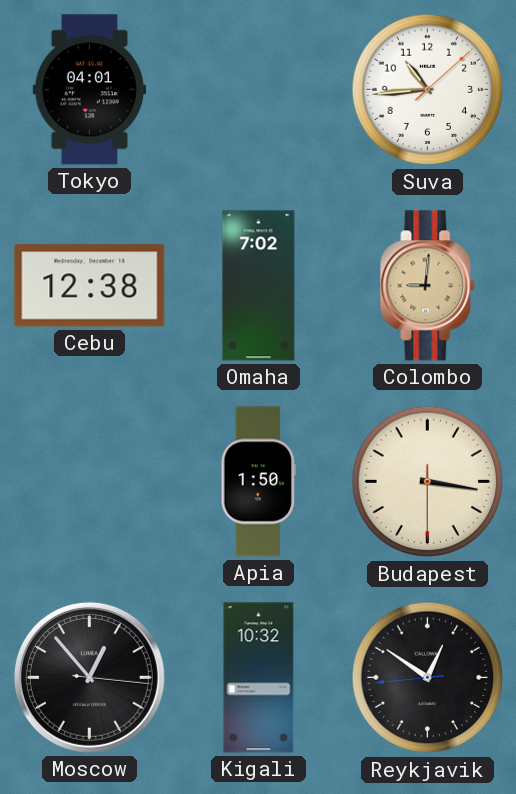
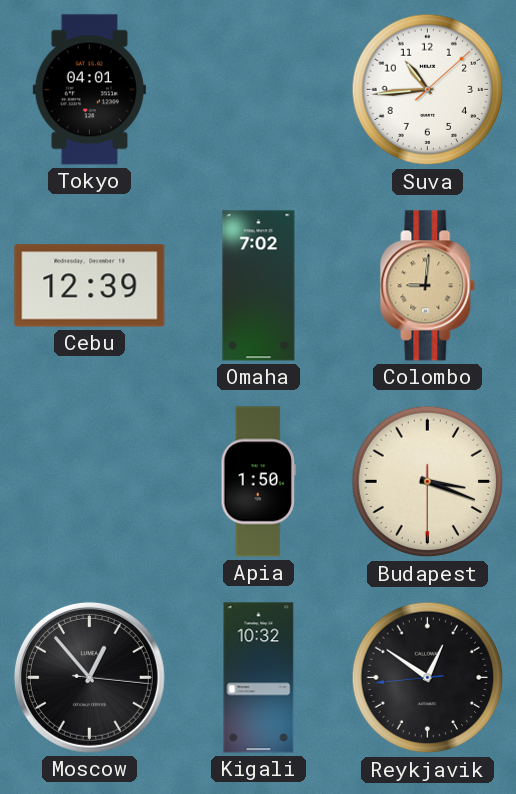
Cebu: 12:38 -> 12:39 (90, 286)
Budapest: 3:16 -> 3:18 (428, 482)
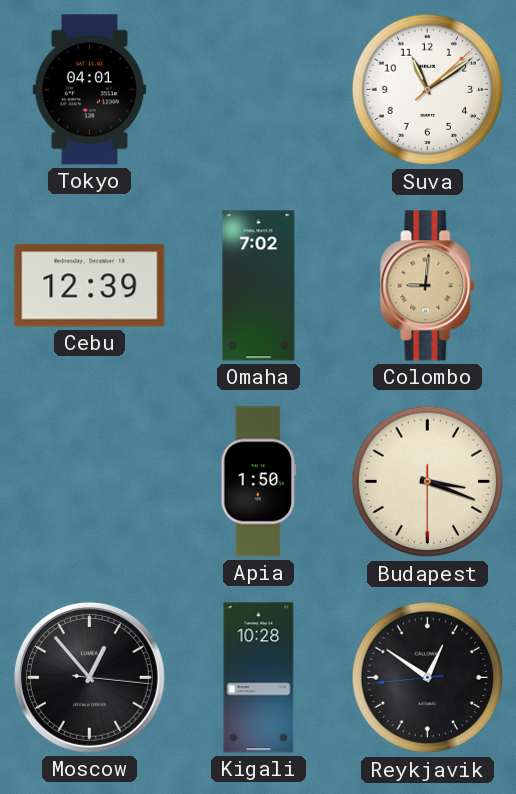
Suva: 10:44 -> 11:09 (428, 90)
Kigali: 10:32 -> 10:28 (259, 678)
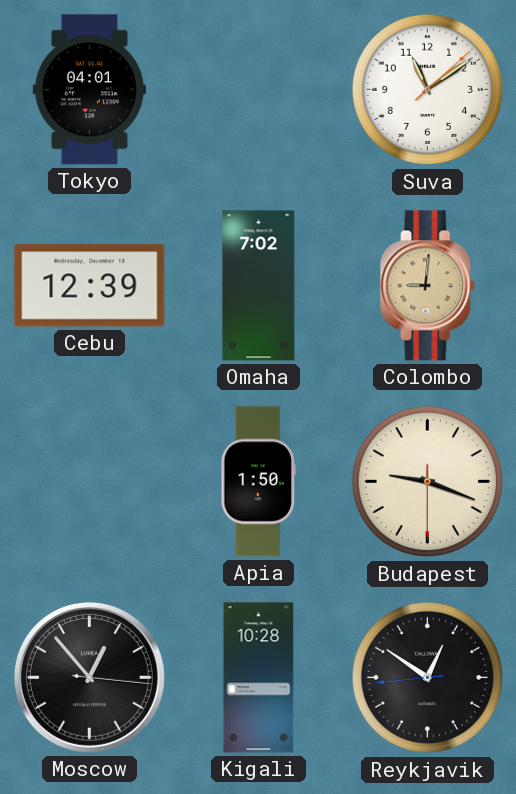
Budapest: 3:18 -> 9:18 (428, 482)
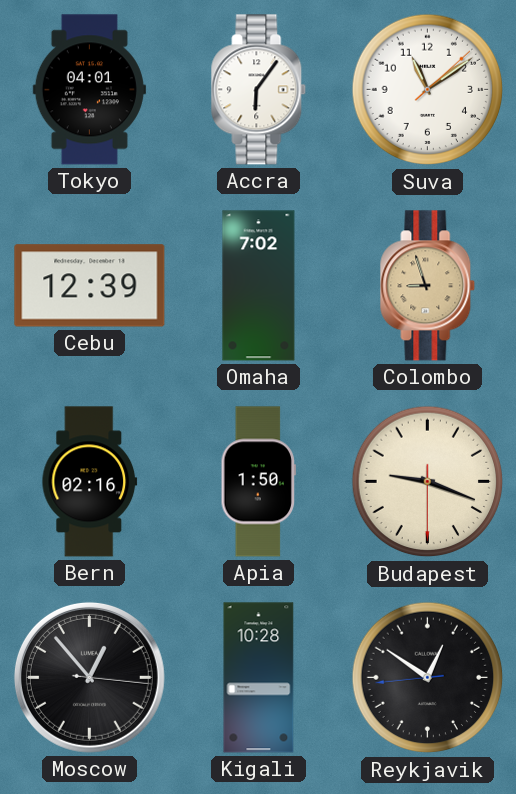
Accra: none -> 6:06 (259, 90)
Colombo: 9:01 -> 8:57 (428, 286)
Bern: none -> 02:16 (90, 482)
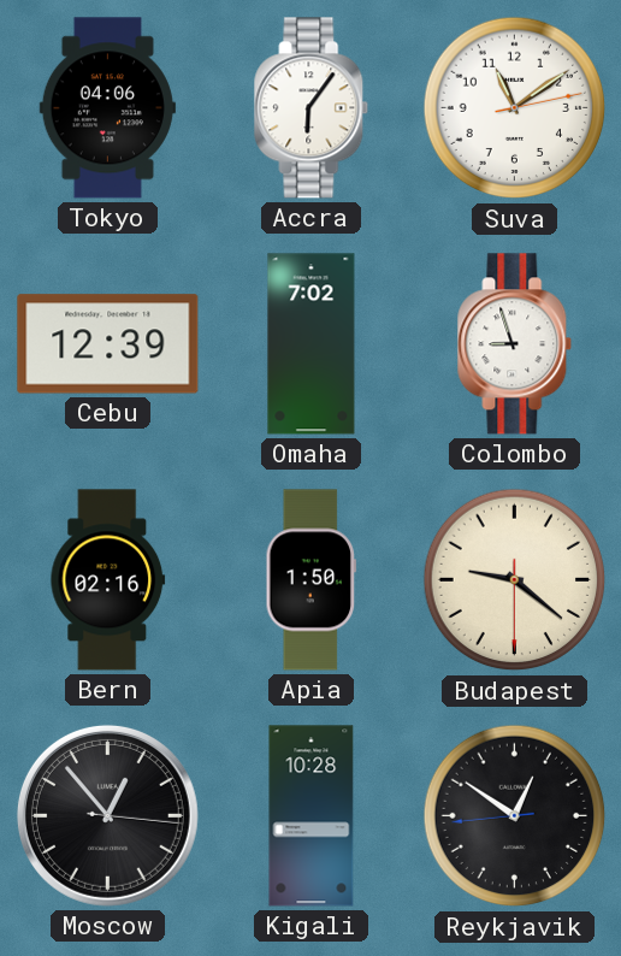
Tokyo: 04:01 -> 04:06 (107, 108)
Suva: 11:09:08 -> 11:09:13 (515, 108)
Colombo dial: champagne -> white (515, 344)
Budapest: 9:18 -> 9:21 (515, 580)
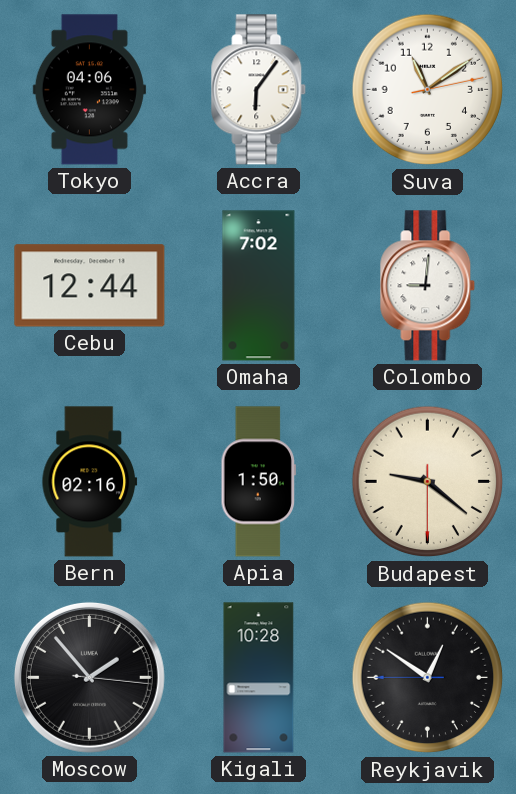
Cebu: 12:39 -> 12:44 (90, 286)
Colombo: 8:57 -> 9:01 (428, 286)
Moscow: 12:53 -> 1:53 (89, 677)
Reykjavik: 12:50:44 -> 12:50:45 (428, 678)
